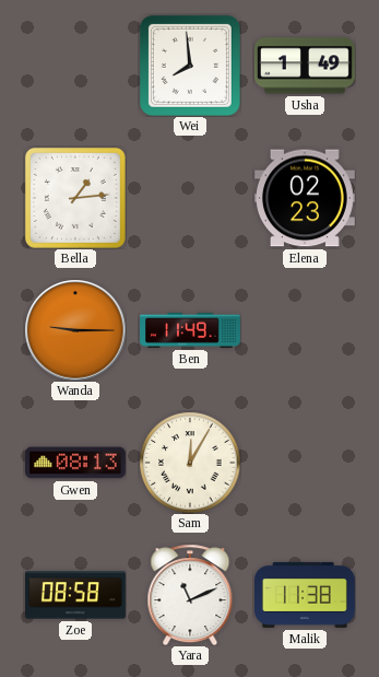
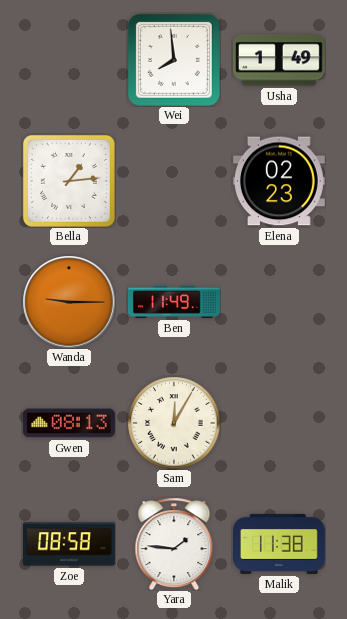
Yara: 11:11 -> 1:46 (174, 544)
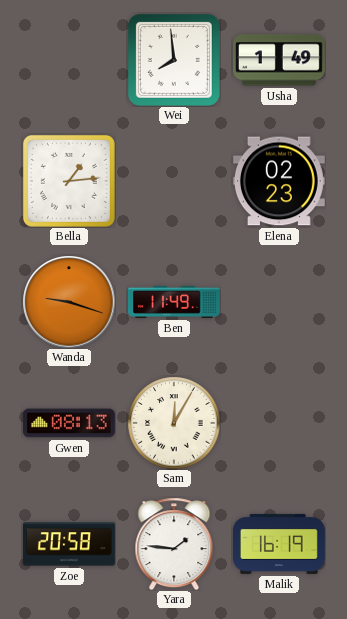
Wanda: 9:15 -> 9:18 (69, 302)
Zoe: 08:58 -> 20:58 (70, 544)
Malik: 11:38 -> 16:19 (280, 544)
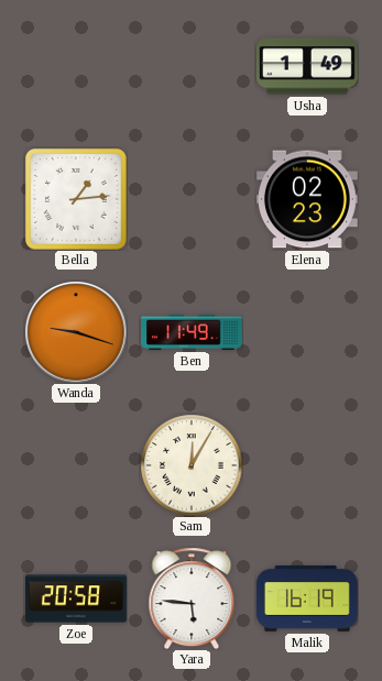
Wei: 7:59 -> none (174, 60)
Gwen: 08:13 -> none (69, 423)
Yara: 1:46 -> 5:46 (192, 598)
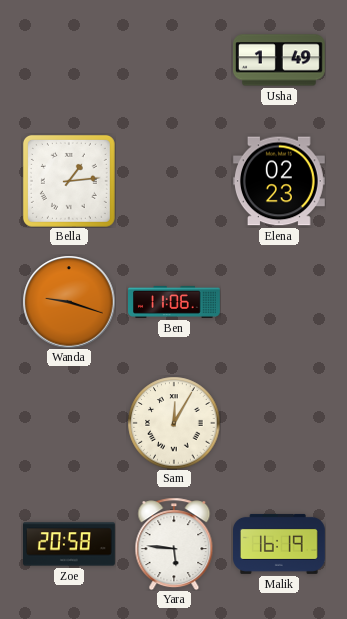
Ben: 11:49 -> 11:06 (175, 302)
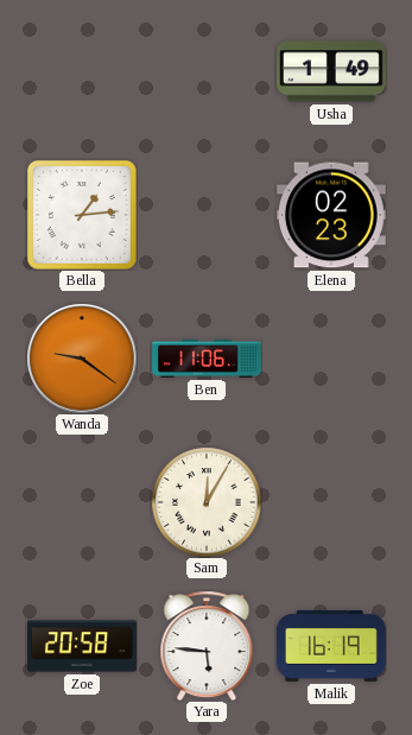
Wanda: 9:18 -> 9:21 (82, 359)
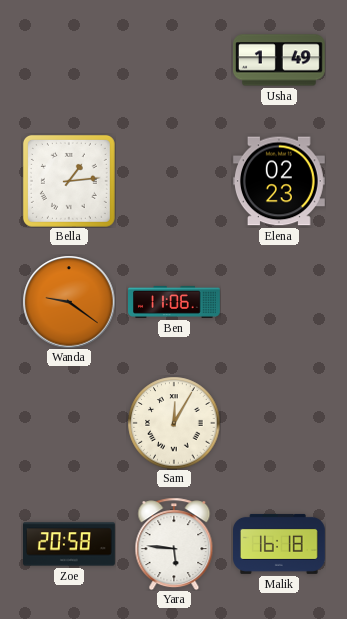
Malik: 16:19 -> 16:18 (280, 544)
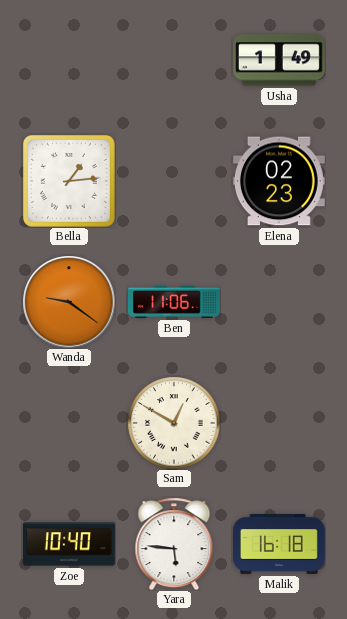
Sam: 12:05 -> 12:50 (174, 423)
Zoe: 20:58 -> 10:40 (70, 544)
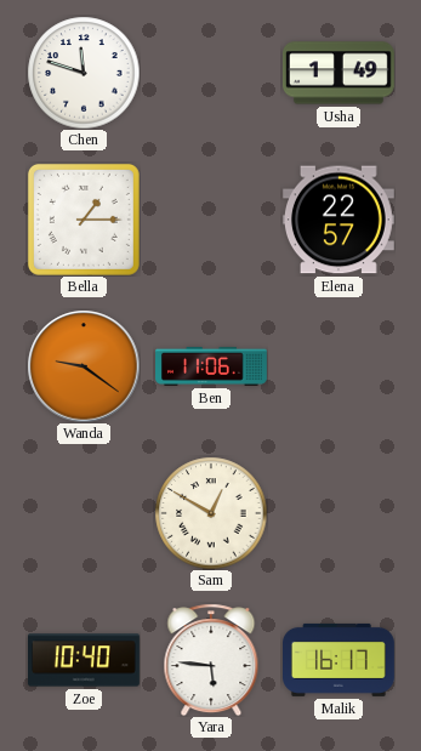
Chen: none -> 11:48 (84, 73)
Bella: 1:14 -> 1:15 (84, 220)
Elena: 02:23 -> 22:57 (338, 220)
Malik: 16:18 -> 16:17 (340, 660)
